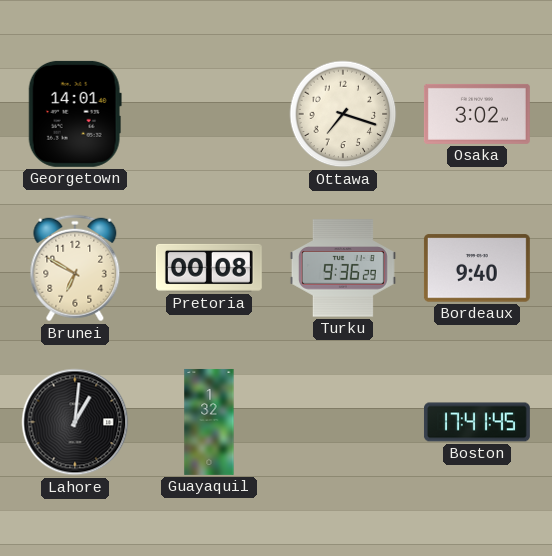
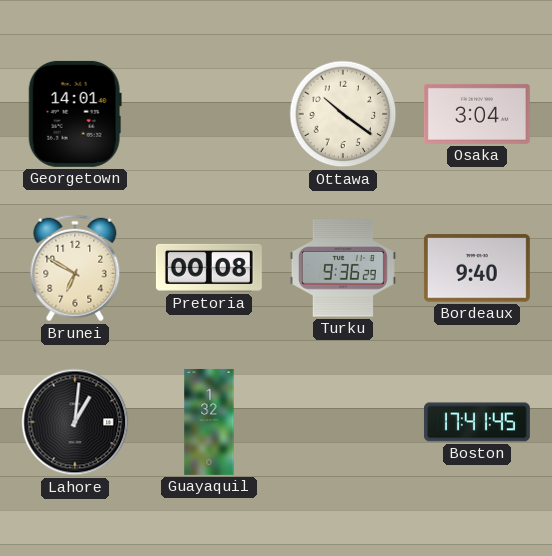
Ottawa: 7:18 -> 10:21 (343, 114)
Osaka: 3:02 -> 3:04 (477, 114)
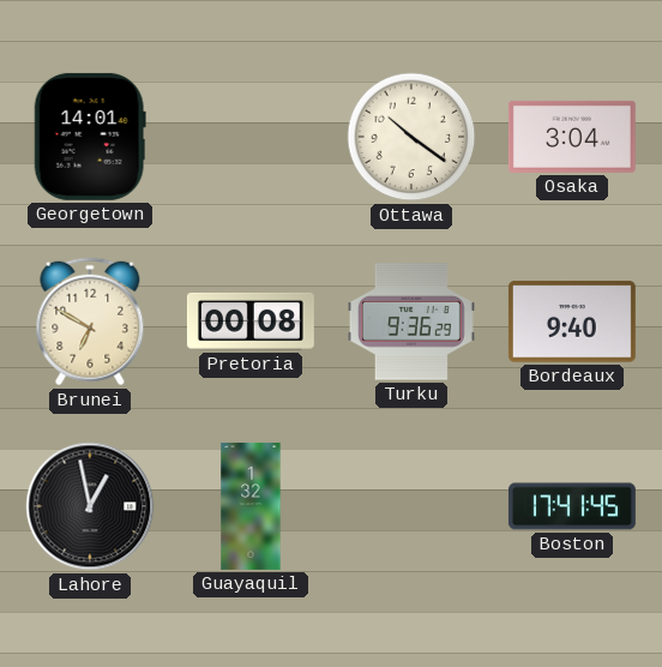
Lahore: 1:01 -> 12:58 (90, 506)
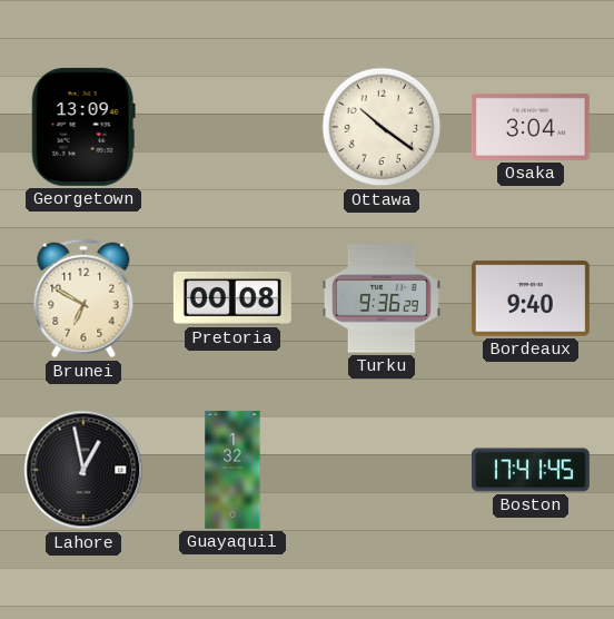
Georgetown: 14:01 -> 13:09 (83, 127)
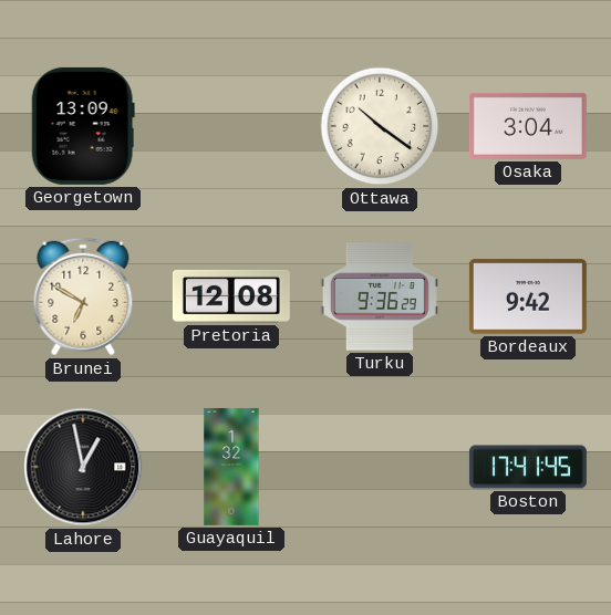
Pretoria: 00:08 -> 12:08 (231, 296)
Bordeaux: 9:40 -> 9:42 (528, 296)
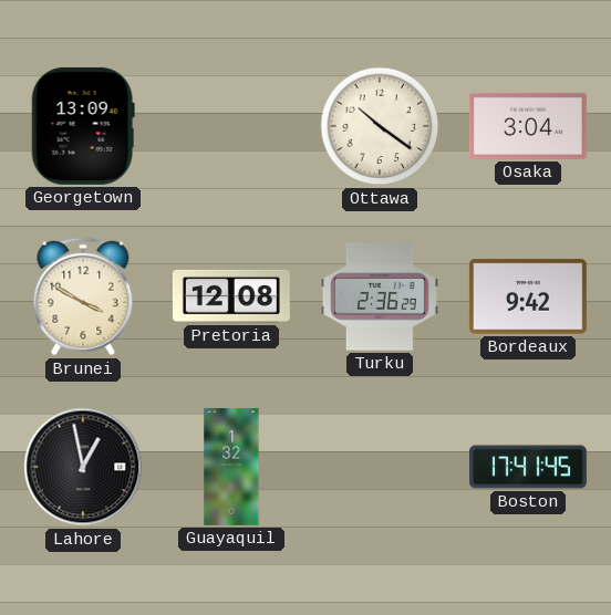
Brunei: 6:50 -> 3:50 (83, 296)
Turku: 9:36 -> 2:36 (380, 296)
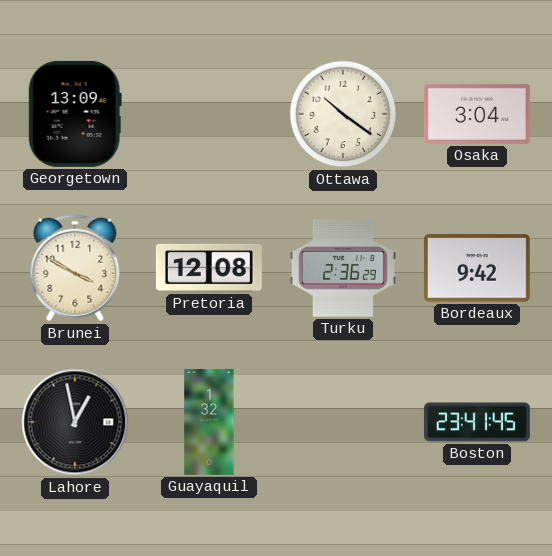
Boston: 17:41 -> 23:41 (477, 422)
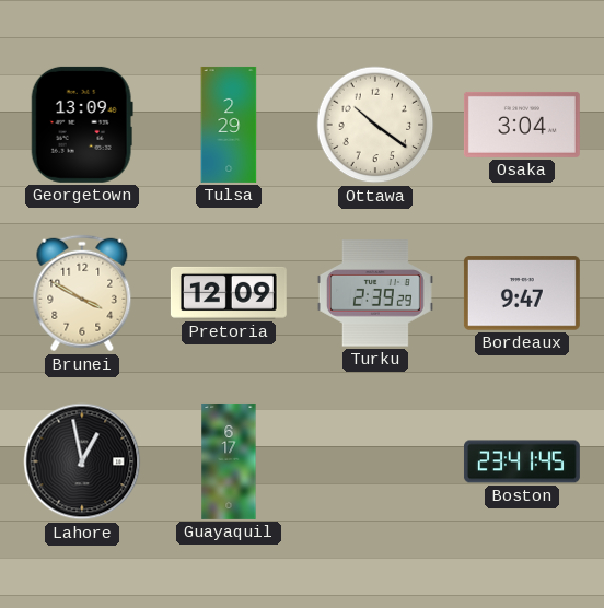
Tulsa: none -> 2:29 (229, 125)
Pretoria: 12:08 -> 12:09 (229, 293)
Turku: 2:36 -> 2:39 (375, 293)
Bordeaux: 9:42 -> 9:47 (522, 293)
Guayaquil: 1:32 -> 6:17 (229, 461)
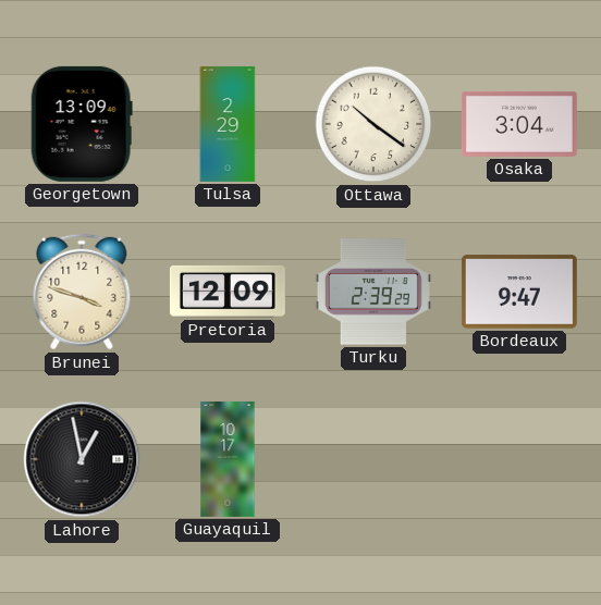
Brunei: 3:50 -> 3:48 (82, 292)
Guayaquil: 6:17 -> 10:17 (228, 459)
Boston: 23:41 -> none (522, 461)
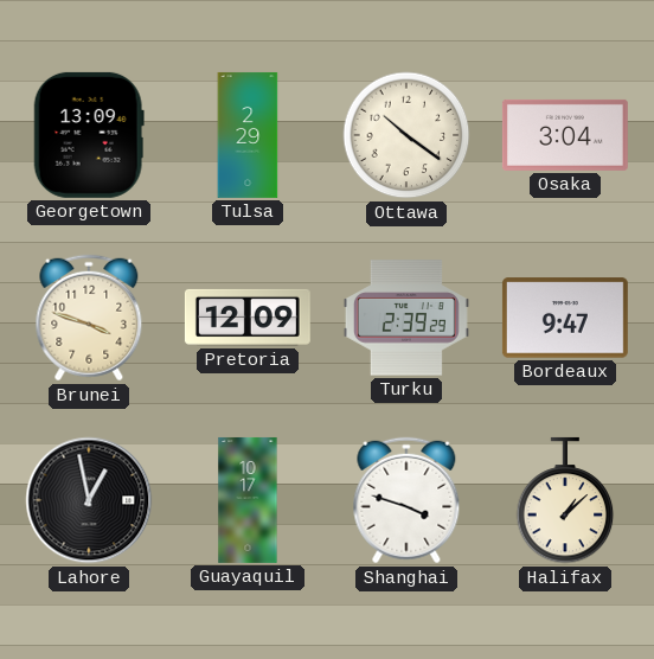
Shanghai: none -> 3:48 (406, 500)
Halifax: none -> 1:08 (565, 500)
